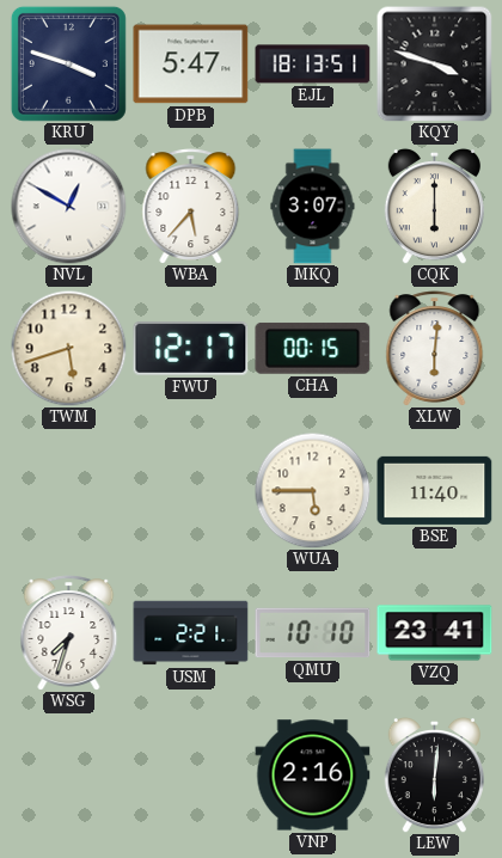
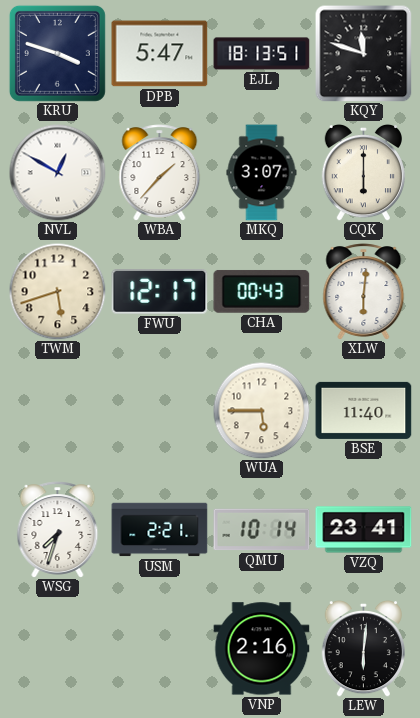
KQY: 3:48 -> 11:48 (364, 54)
WBA: 5:37 -> 1:37 (160, 173)
CHA: 00:15 -> 00:43 (262, 291)
QMU: 10:10 -> 10:14 (262, 530)
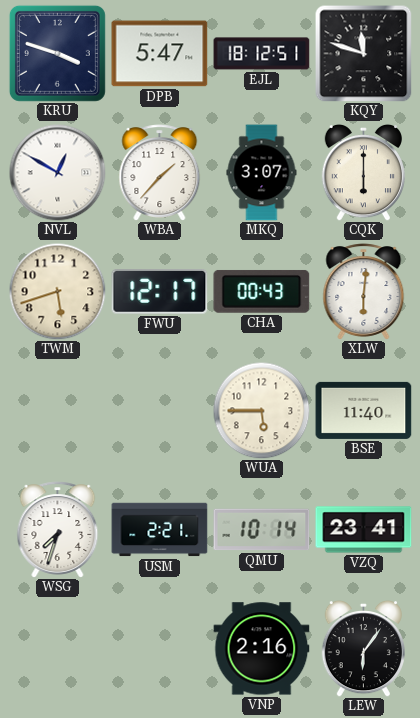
EJL: 18:13 -> 18:12 (262, 54)
LEW: 6:01 -> 6:06 (363, 648)
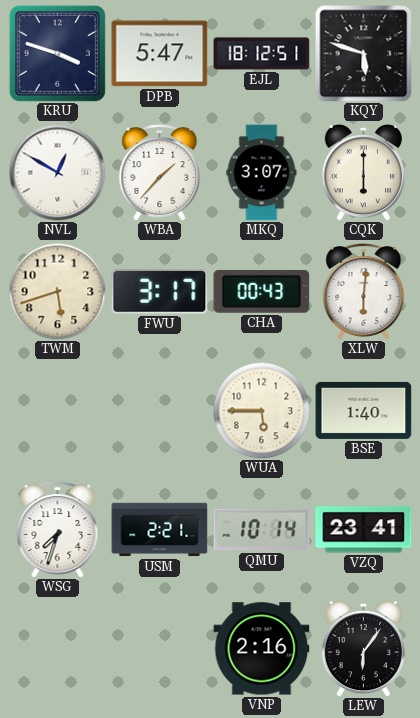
KQY: 11:48 -> 5:48 (364, 54)
FWU: 12:17 -> 3:17 (160, 292)
BSE: 11:40 -> 1:40 (364, 410)
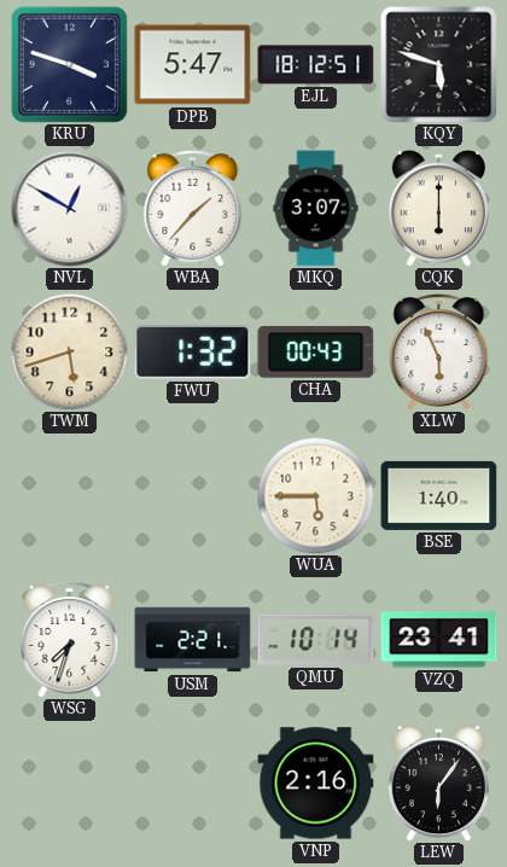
FWU: 3:17 -> 1:32 (193, 353)
XLW: 6:01 -> 5:56 (439, 353)
